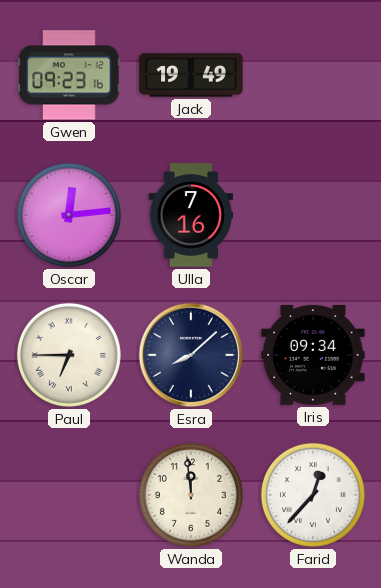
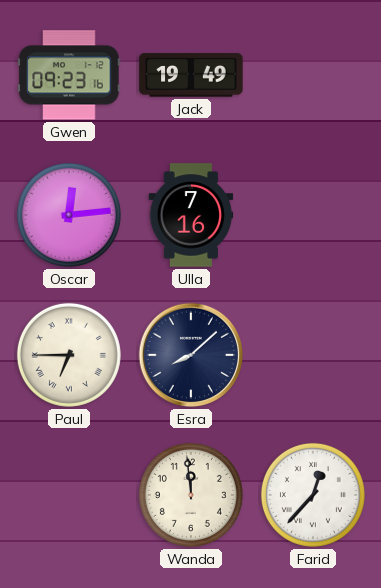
Iris: 09:34 -> none (313, 355)
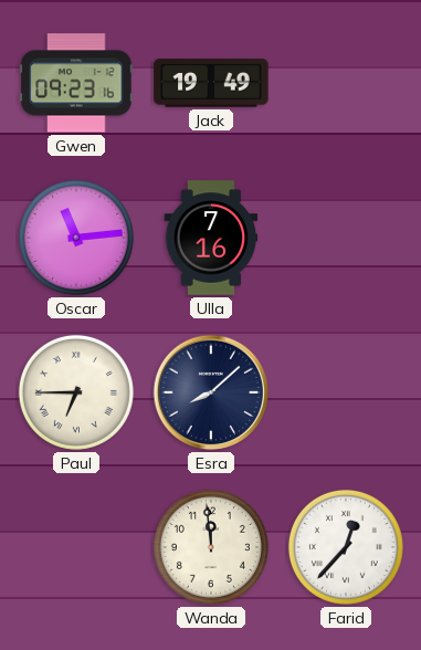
Oscar: 12:14 -> 11:14 (76, 238)
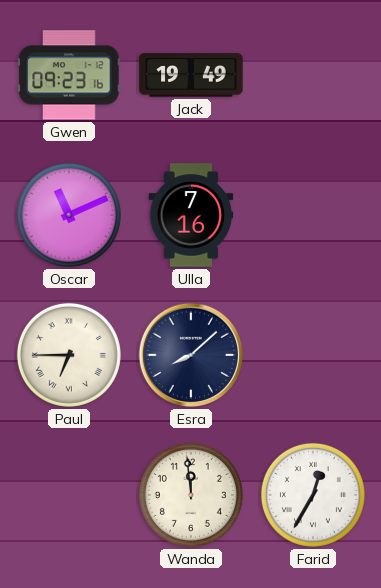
Oscar: 11:14 -> 11:11 (69, 215)
Farid: 12:37 -> 12:35 (313, 495)
